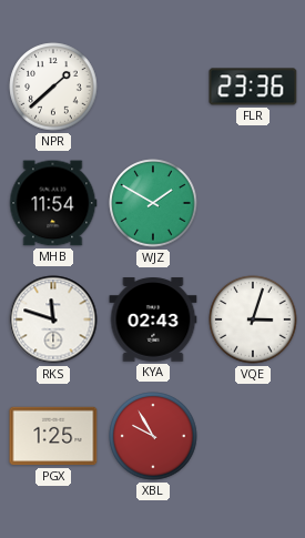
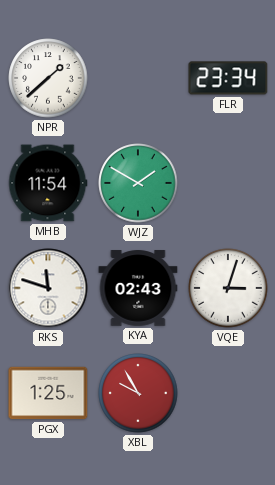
FLR: 23:36 -> 23:34 (228, 78)
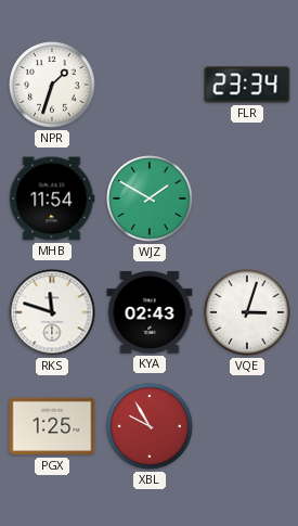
NPR: 1:38 -> 1:33 (52, 85)
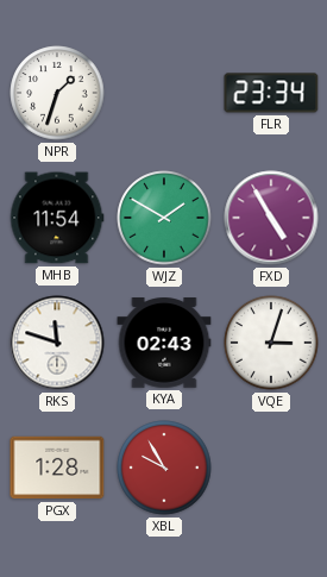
FXD: none -> 4:55 (271, 218)
PGX: 1:25 -> 1:28 (57, 468)
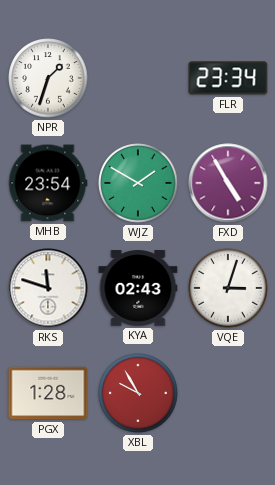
MHB: 11:54 -> 23:54 (48, 183)
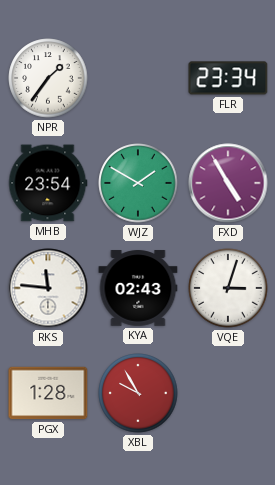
NPR: 1:33 -> 1:36 (48, 78)
RKS: 11:48 -> 11:46 (48, 288)
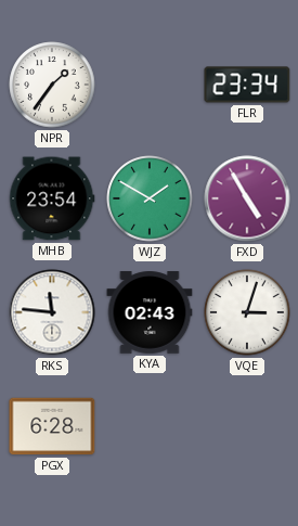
PGX: 1:28 -> 6:28 (52, 426)
XBL: 9:55 -> none (138, 393)
